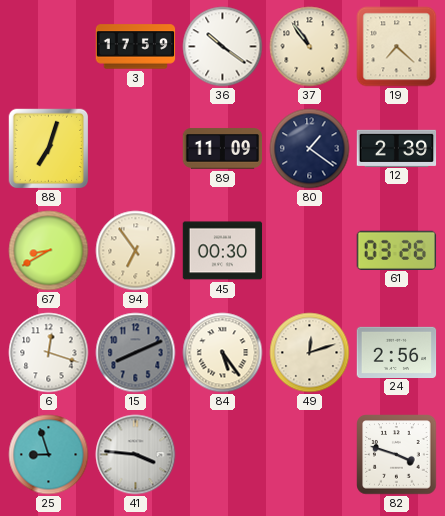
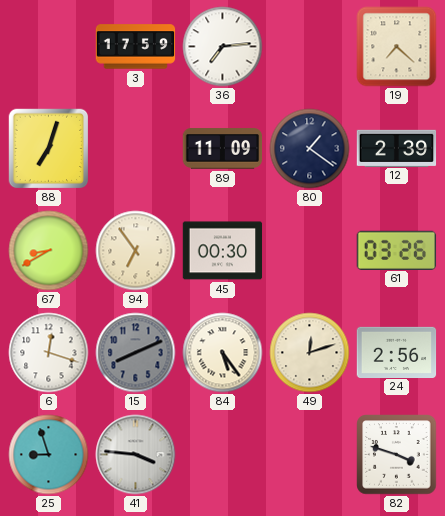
36: 10:21 -> 7:14 (223, 47)
37: 10:54 -> none (310, 47)
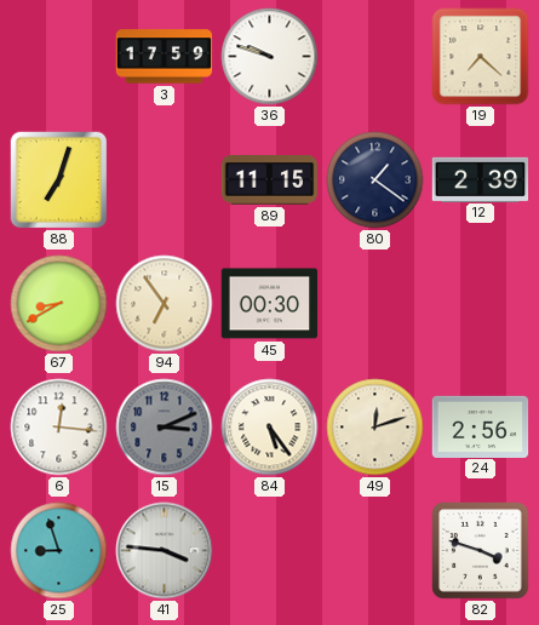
36: 7:14 -> 9:48 (270, 57)
89: 11:09 -> 11:15 (270, 180)
61: 03:26 -> none (397, 250)
6: 12:18 -> 12:16 (59, 428)
15: 8:11 -> 3:11 (165, 428)
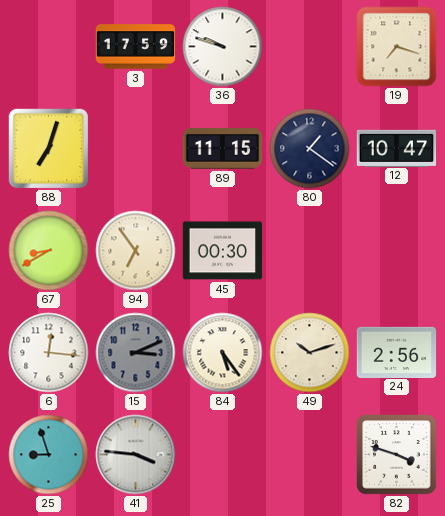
19: 7:22 -> 7:18 (397, 47)
12: 2:39 -> 10:47 (397, 148)
49: 12:12 -> 10:12 (310, 353)
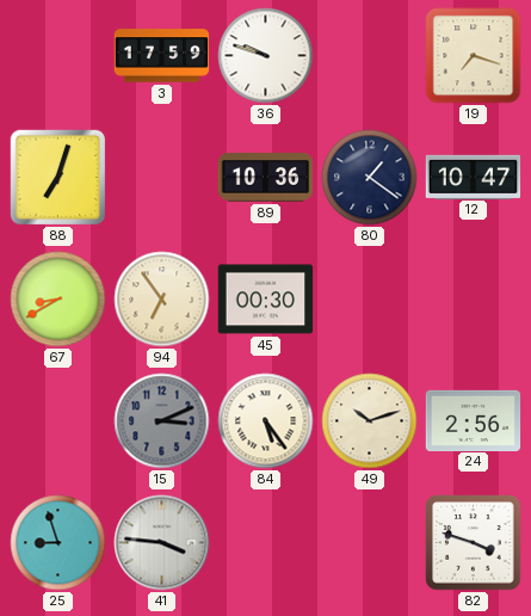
89: 11:15 -> 10:36 (266, 178)
6: 12:16 -> none (49, 353)
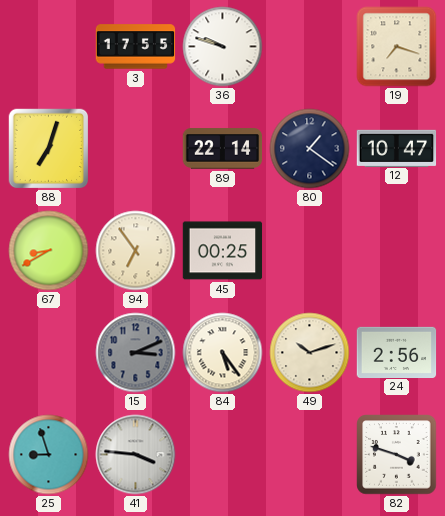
3: 17:59 -> 17:55 (136, 47)
89: 10:36 -> 22:14 (223, 149)
45: 00:30 -> 00:25 (223, 251)
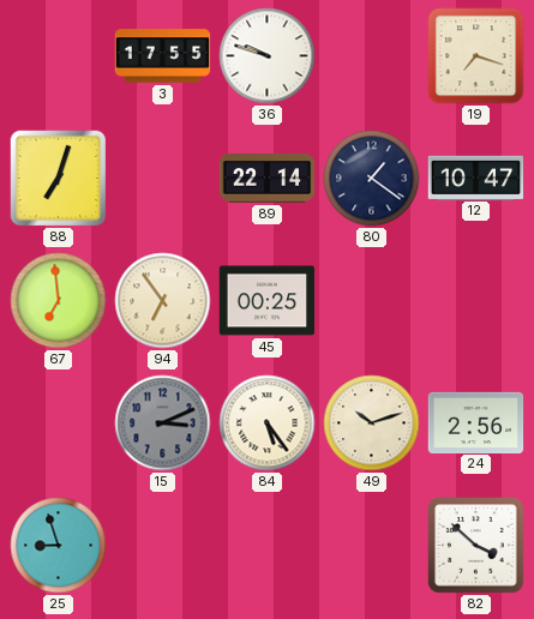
67: 8:40 -> 6:59 (59, 301)
41: 3:46 -> none (136, 455)
82: 3:48 -> 3:52 (476, 546)
